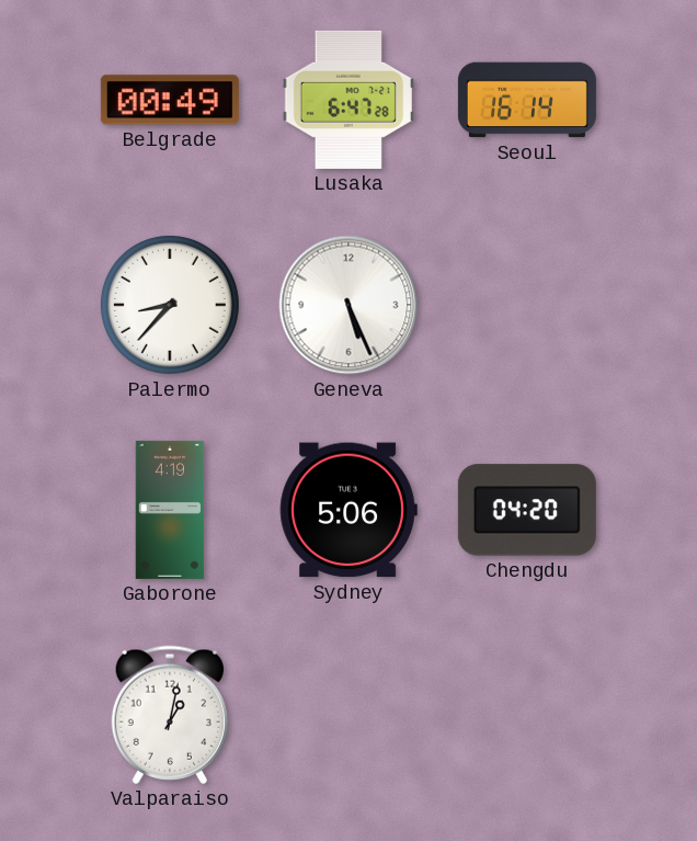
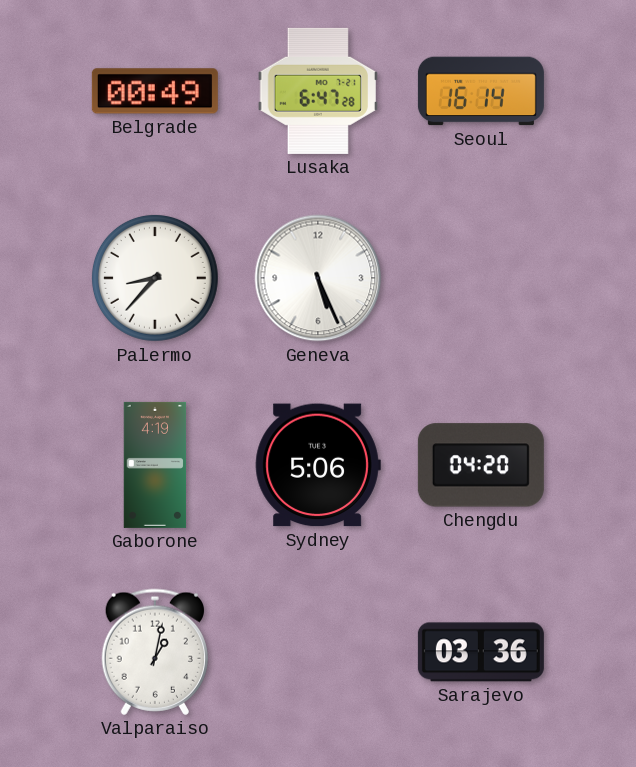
Sarajevo: none -> 03:36 (481, 652)
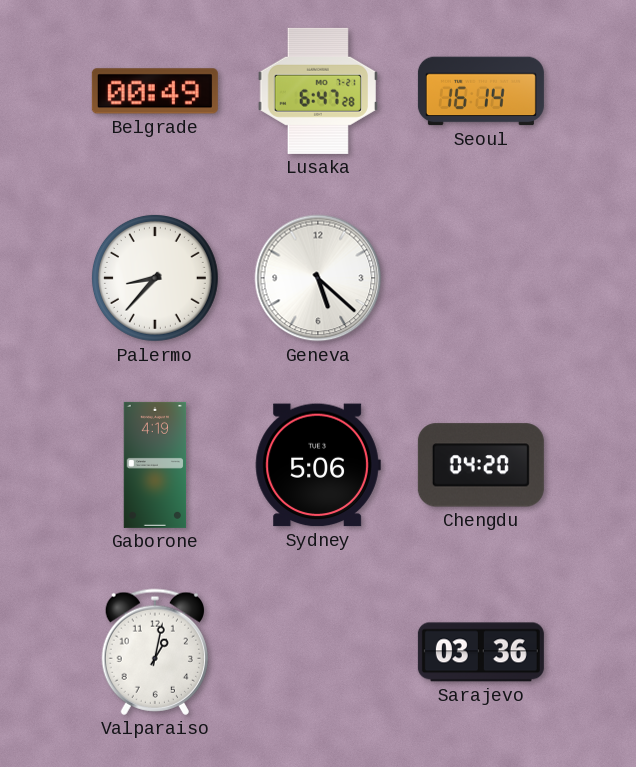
Geneva: 5:26 -> 5:22 (318, 278)
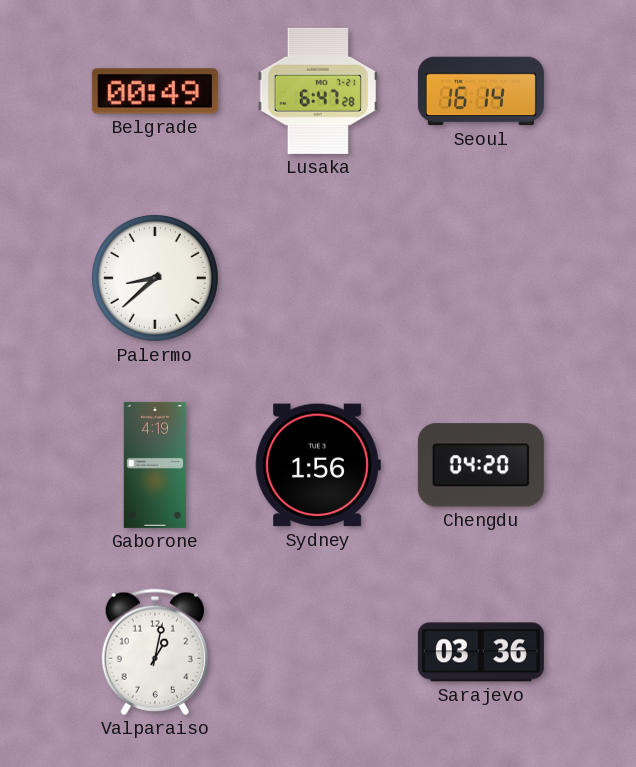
Palermo: 8:37 -> 8:38 (155, 278)
Geneva: 5:22 -> none (318, 278)
Sydney: 5:06 -> 1:56 (318, 465)
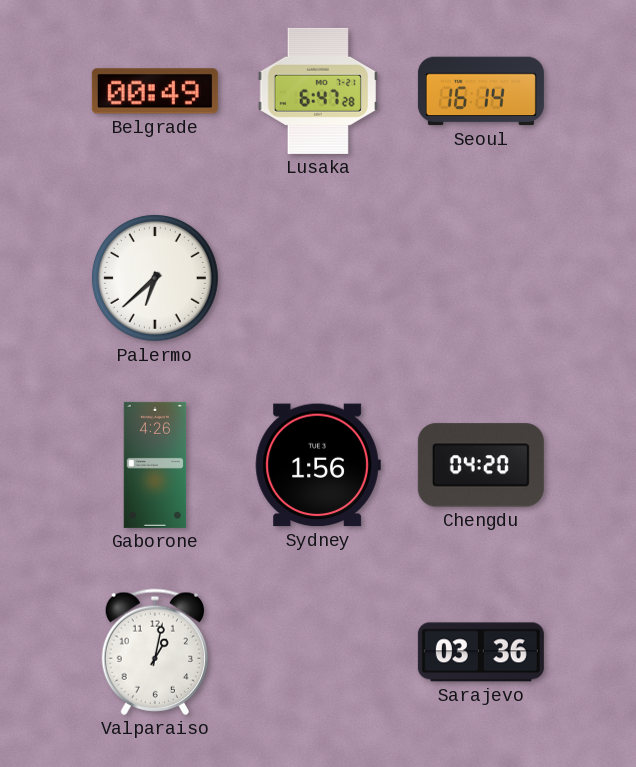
Palermo: 8:38 -> 6:38 (155, 278)
Gaborone: 4:19 -> 4:26 (155, 465)
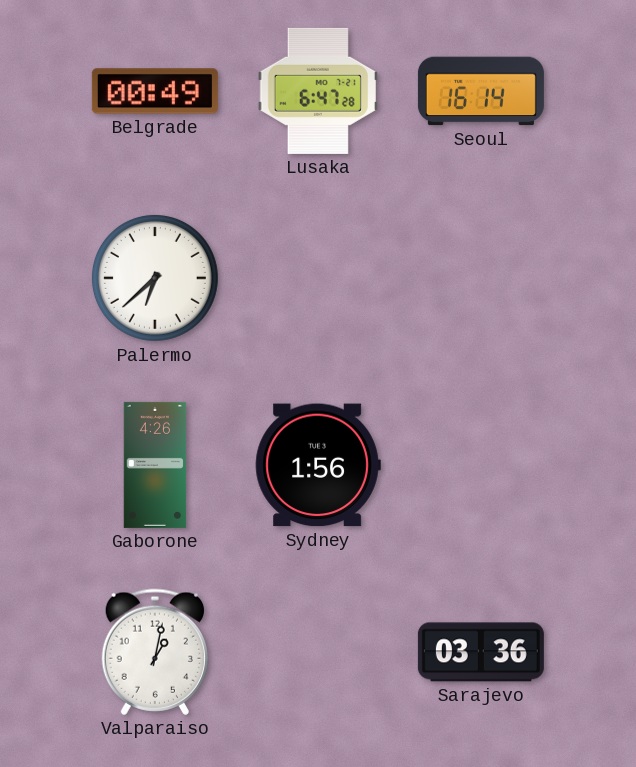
Chengdu: 04:20 -> none (481, 465)
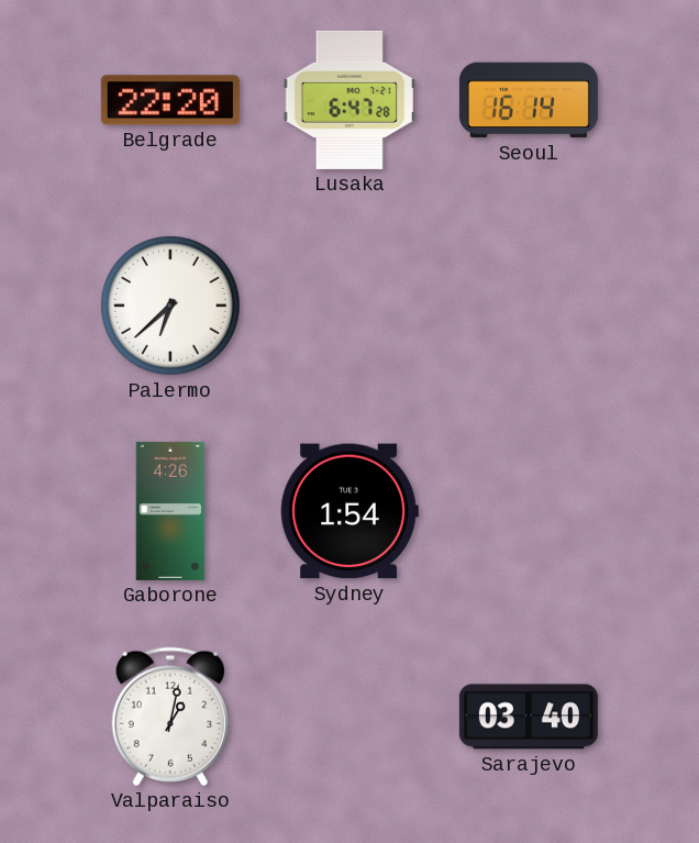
Belgrade: 00:49 -> 22:20 (170, 100)
Sydney: 1:56 -> 1:54 (349, 511)
Sarajevo: 03:36 -> 03:40 (529, 717)
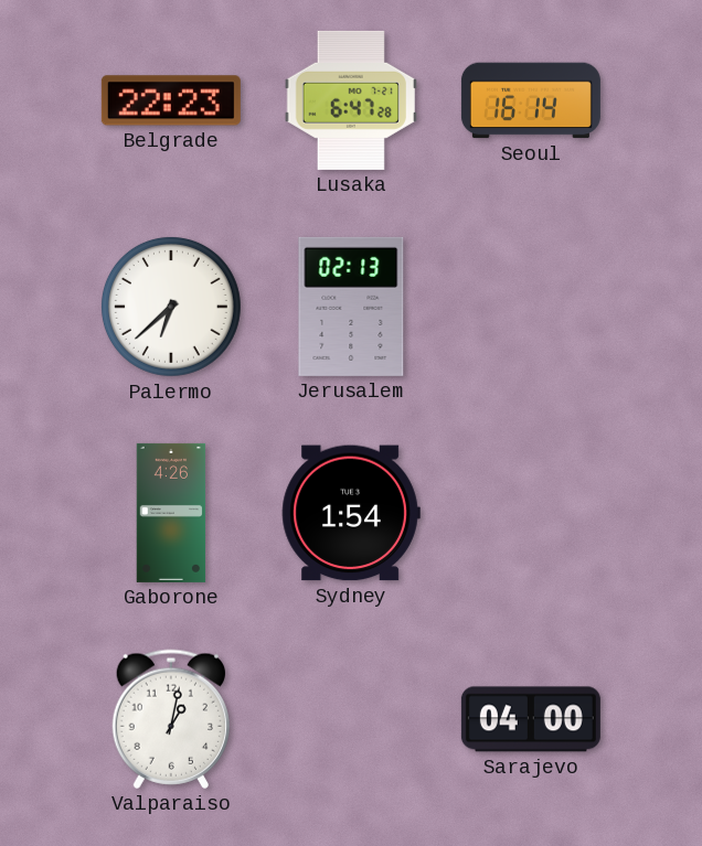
Belgrade: 22:20 -> 22:23 (171, 100)
Jerusalem: none -> 02:13 (351, 307)
Sarajevo: 03:40 -> 04:00 (531, 719)
